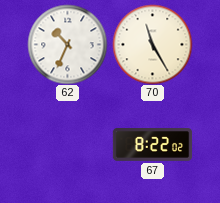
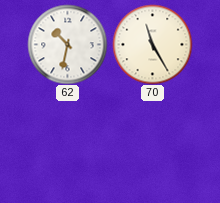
62: 10:34 -> 10:32 (67, 44)
67: 8:22 -> none (152, 145)
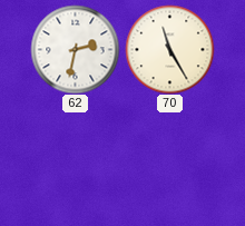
62: 10:32 -> 2:32 (75, 49)
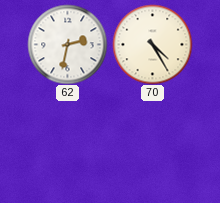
70: 11:25 -> 4:25 (152, 44)
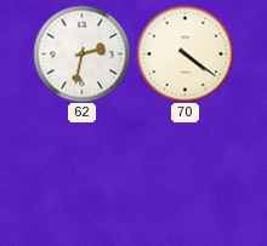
70: 4:25 -> 4:21 (184, 53)
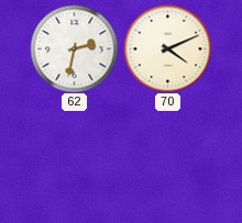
70: 4:21 -> 4:11 (167, 48)
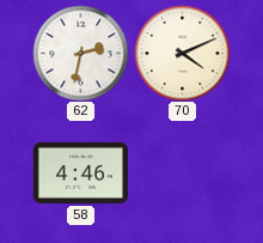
58: none -> 4:46 (80, 172)
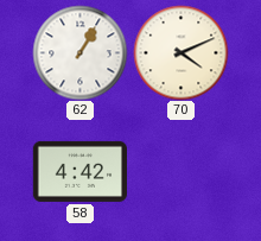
62: 2:32 -> 1:05 (79, 52)
58: 4:46 -> 4:42 (79, 171)
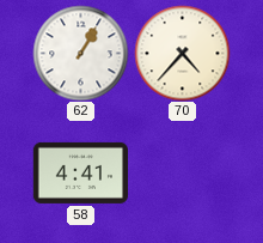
70: 4:11 -> 4:37 (182, 53)
58: 4:42 -> 4:41 (80, 172)
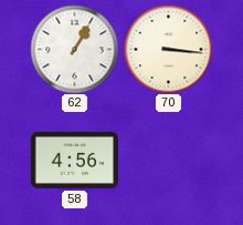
70: 4:37 -> 3:16 (168, 49)
58: 4:41 -> 4:56 (74, 160)
